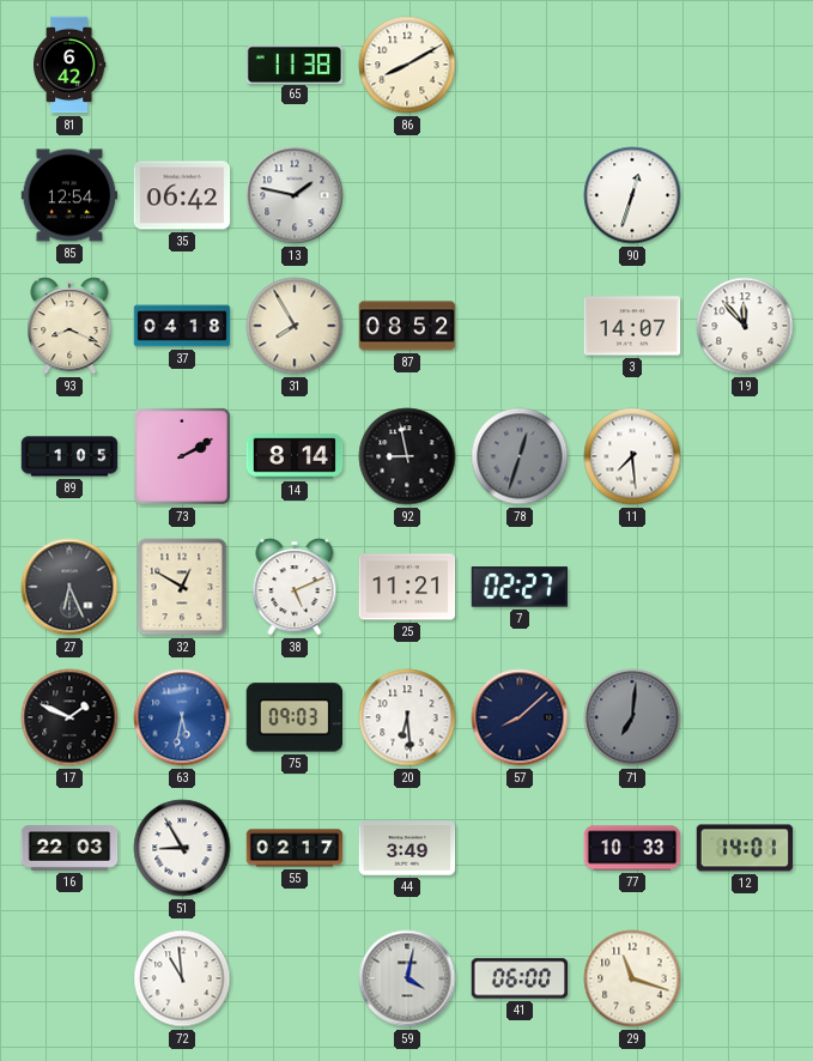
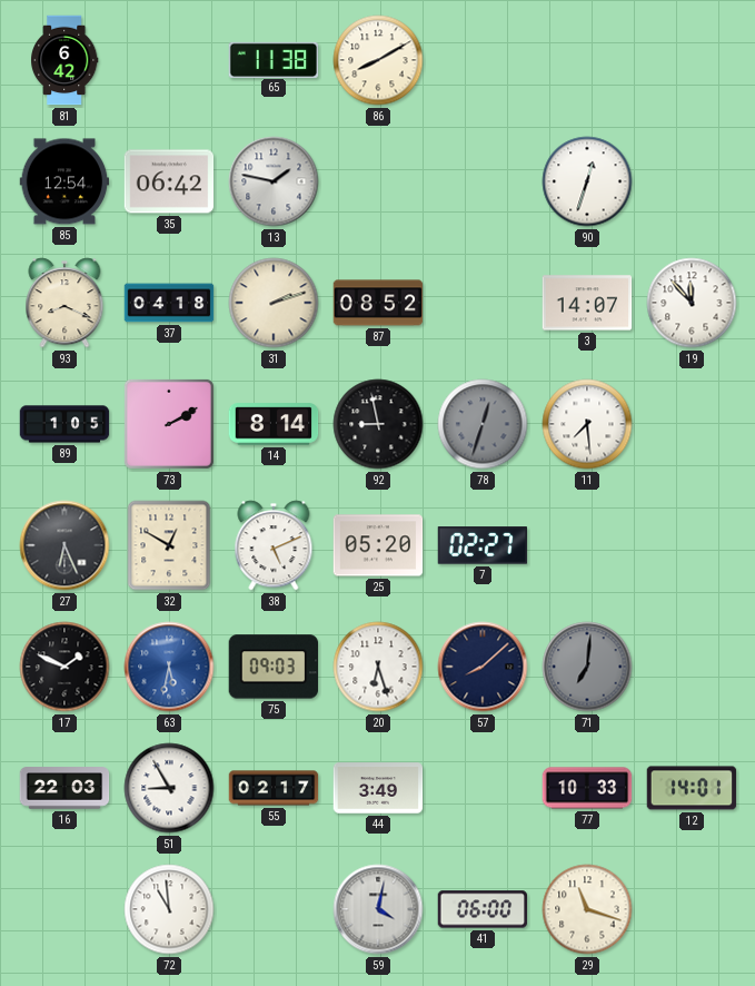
31: 7:55 -> 2:12 (274, 303)
25: 11:21 -> 05:20 (378, 545)
20: 6:29 -> 6:27 (378, 667)
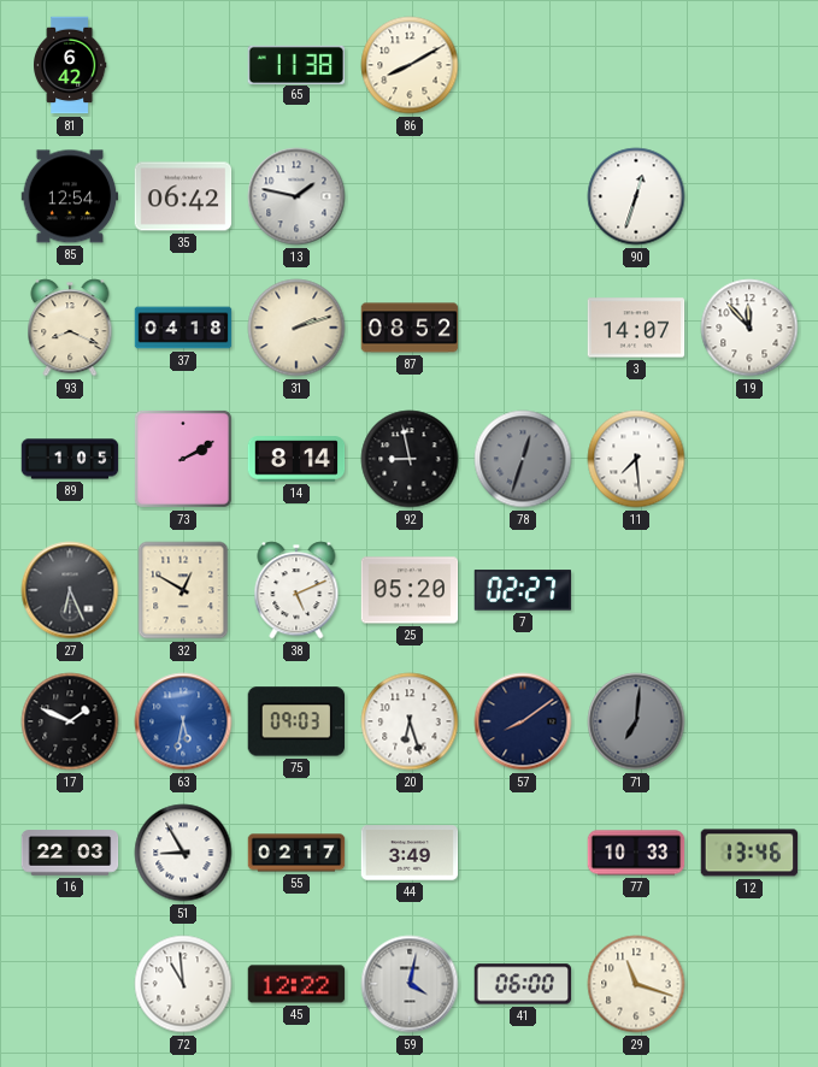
57: 8:08 -> 8:09 (523, 721)
12: 14:01 -> 13:46 (749, 853)
45: none -> 12:22 (296, 984)
